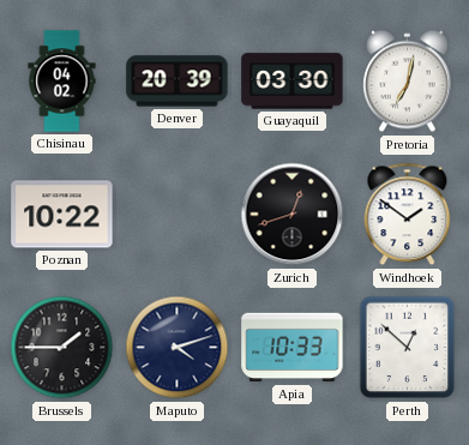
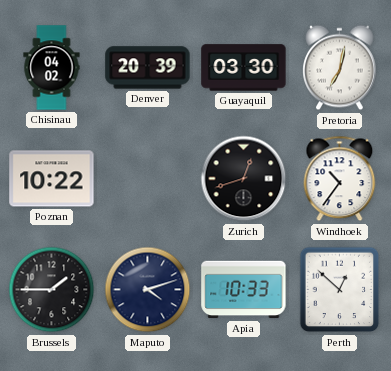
Windhoek: 1:51 -> 10:36 (340, 179)
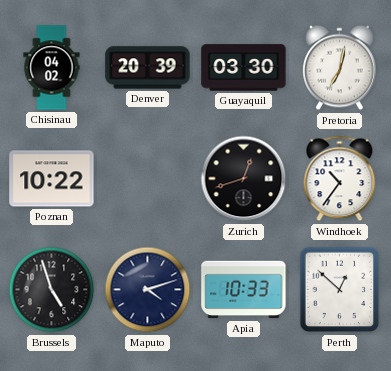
Brussels: 1:45 -> 4:57 (52, 290)
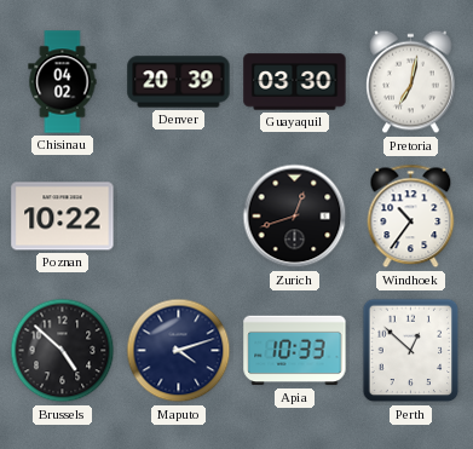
Brussels: 4:57 -> 4:52 (63, 351)
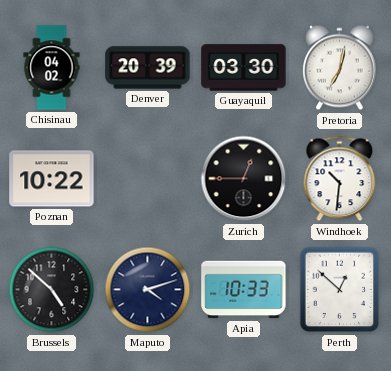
Zurich: 12:42 -> 12:45 (244, 179)
Windhoek: 10:36 -> 10:31 (340, 179)
